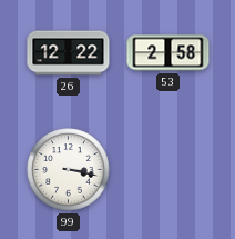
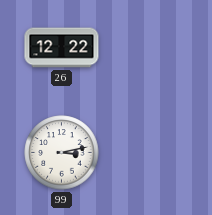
53: 2:58 -> none (168, 53)
99: 3:17 -> 3:13 (62, 153)
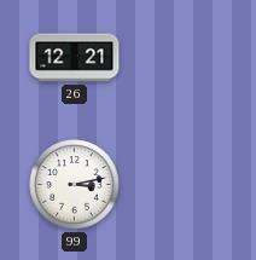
26: 12:22 -> 12:21 (75, 58)
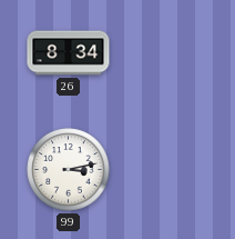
26: 12:21 -> 8:34 (69, 53)
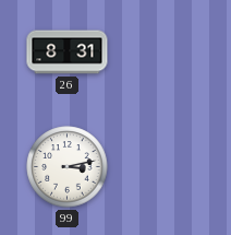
26: 8:34 -> 8:31 (68, 52)
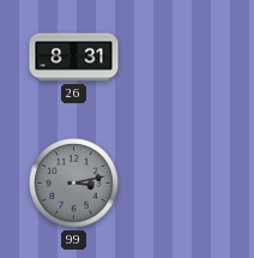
99 dial: white -> grey (74, 184)
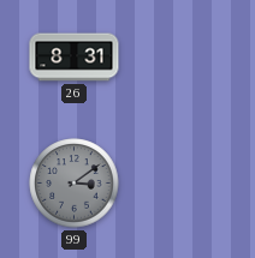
99: 3:13 -> 3:09 (75, 184)
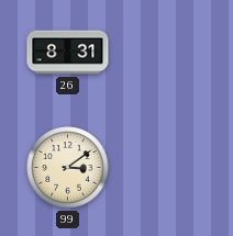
99 dial: grey -> cream (68, 168)
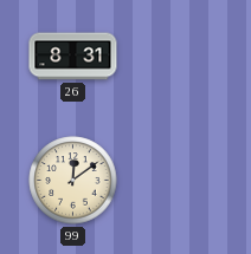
99: 3:09 -> 12:09 (73, 181)
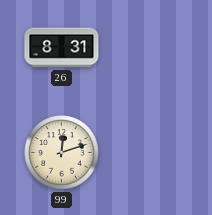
99: 12:09 -> 12:12 (62, 153)
